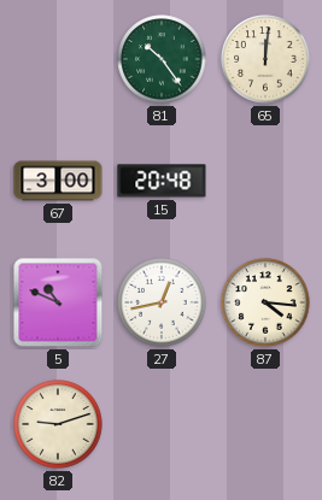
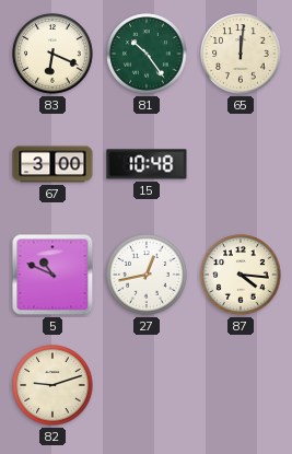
83: none -> 6:19 (52, 54)
15: 20:48 -> 10:48 (147, 164)
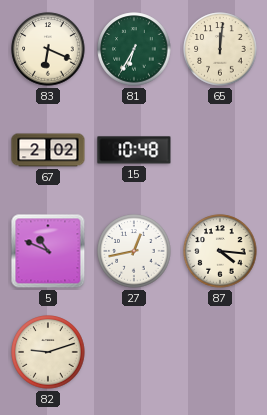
81: 10:24 -> 6:35 (134, 49)
67: 3:00 -> 2:02 (48, 150)
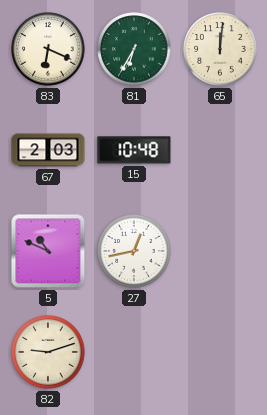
67: 2:02 -> 2:03 (48, 150)
87: 4:16 -> none (220, 251)
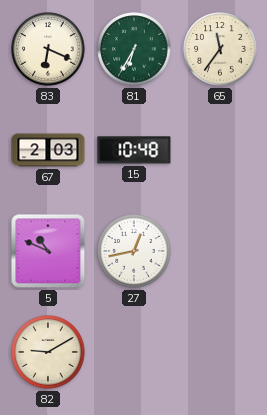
65: 12:01 -> 11:36 (220, 49)
82: 9:12 -> 9:10 (48, 352)
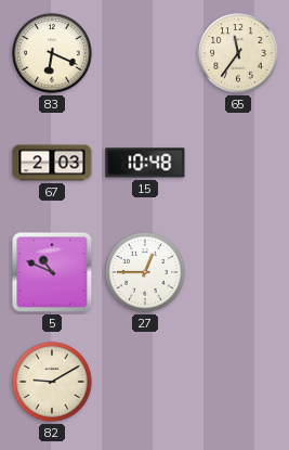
81: 6:35 -> none (134, 49)
27: 12:43 -> 12:45 (145, 272)
